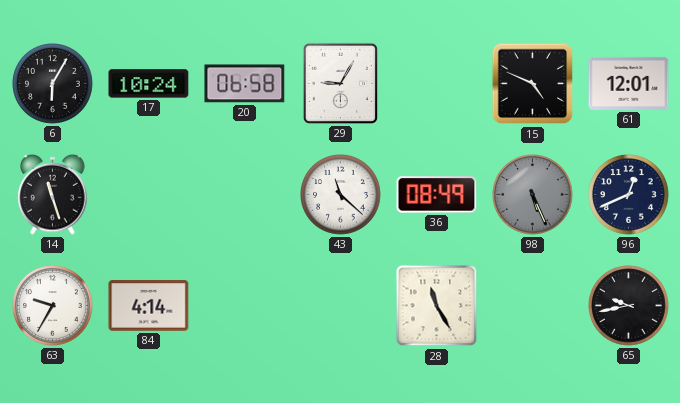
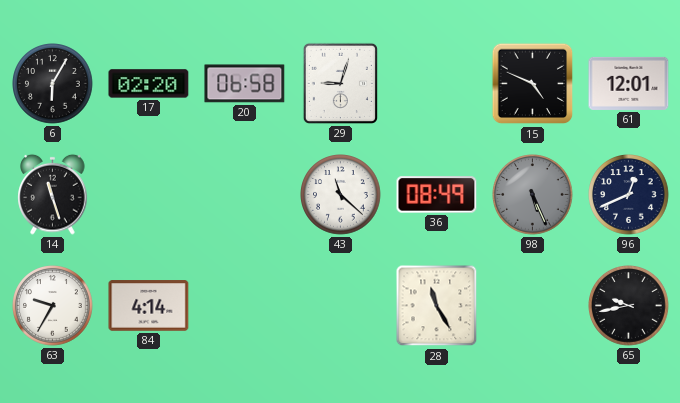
17: 10:24 -> 02:20 (149, 84)
29: 9:05 -> 9:03 (340, 83)
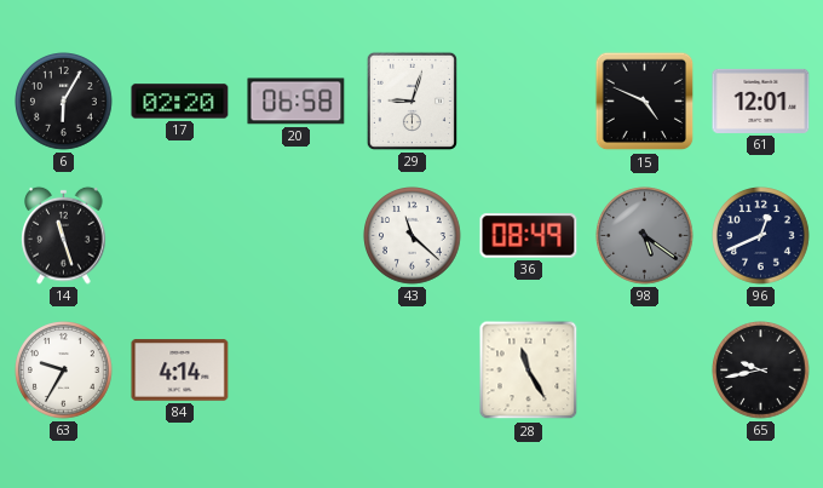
98: 5:26 -> 5:21 (645, 236)
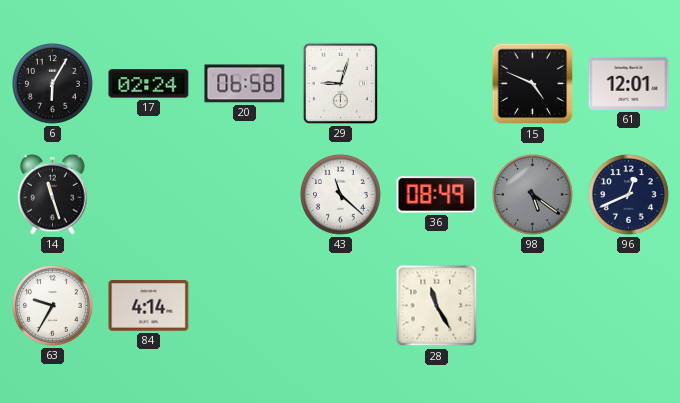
17: 02:20 -> 02:24 (149, 84)
65: 9:43 -> none (761, 371)
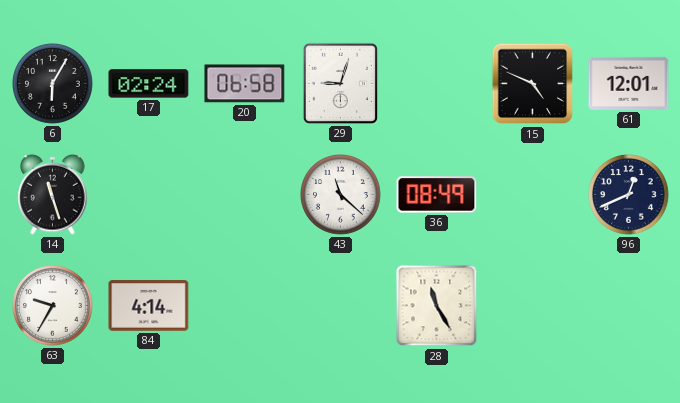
98: 5:21 -> none (533, 195)
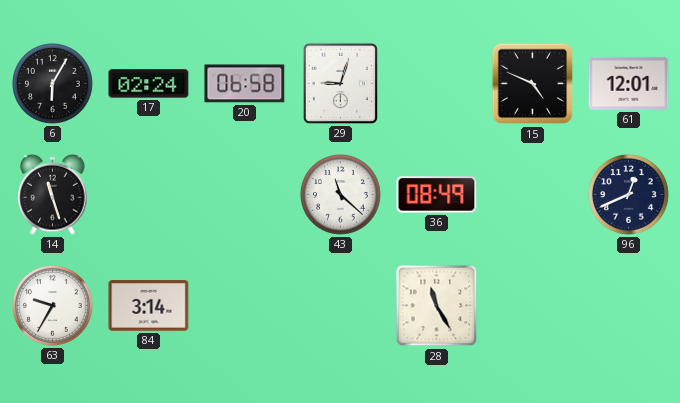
84: 4:14 -> 3:14 (149, 306)
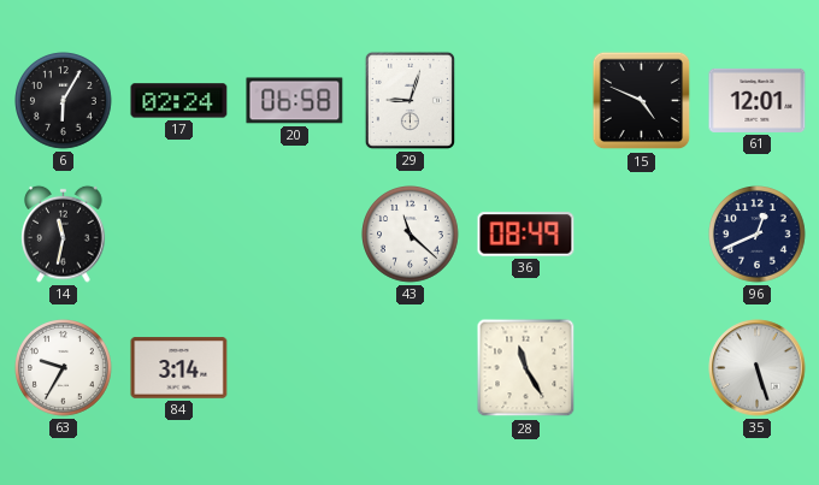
14: 11:27 -> 11:32 (64, 233)
35: none -> 5:27 (758, 368)
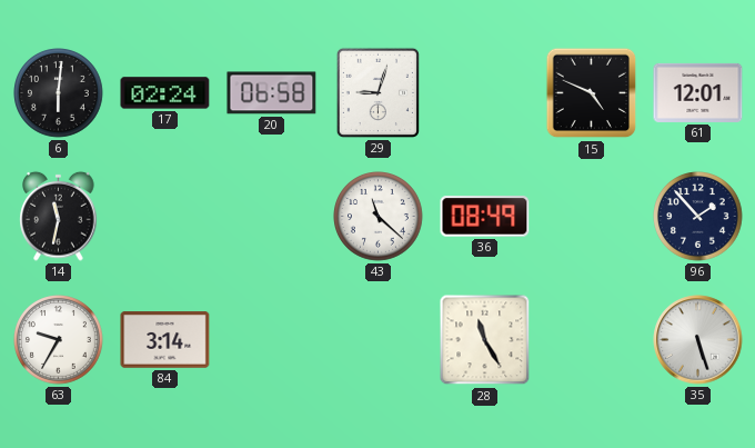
6: 6:05 -> 6:01 (59, 93)
96: 12:41 -> 1:53 (698, 217)
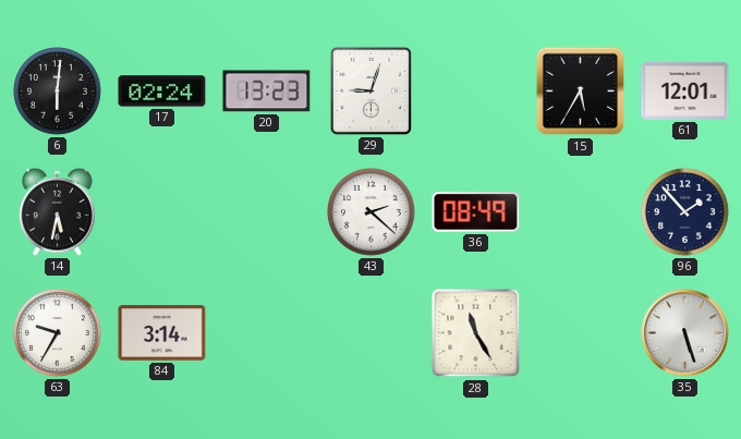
20: 06:58 -> 13:23 (267, 92)
15: 4:49 -> 5:35 (581, 92)
14: 11:32 -> 5:32 (58, 211)
43: 11:22 -> 2:22 (372, 212)
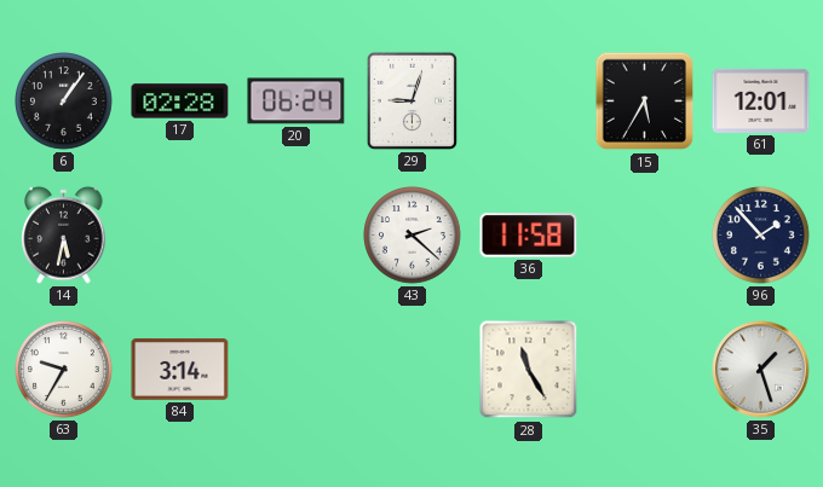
6: 6:01 -> 1:06 (64, 102)
17: 02:24 -> 02:28 (180, 102)
20: 13:23 -> 06:24 (297, 102)
36: 08:49 -> 11:58 (529, 236)
35: 5:27 -> 1:27 (761, 370)
